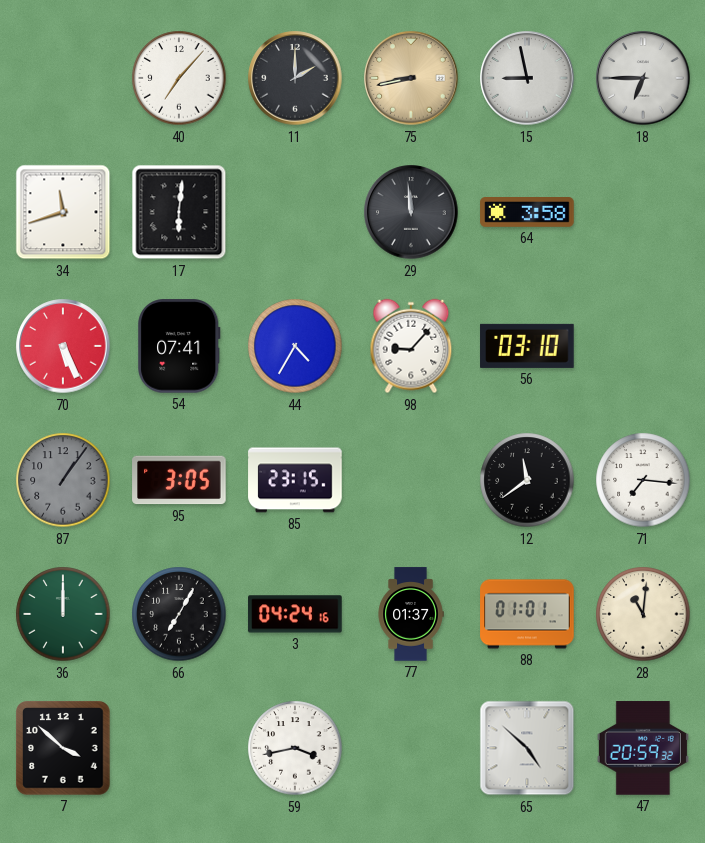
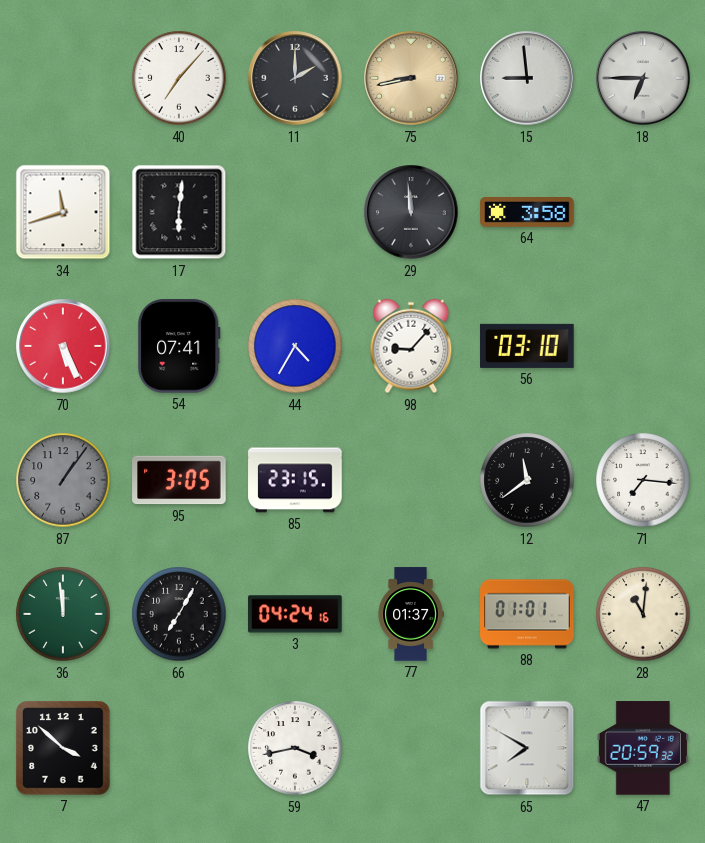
15: 8:58 -> 8:59 (527, 78)
36: 12:00 -> 11:59 (63, 614)
65: 4:52 -> 7:50 (527, 748)
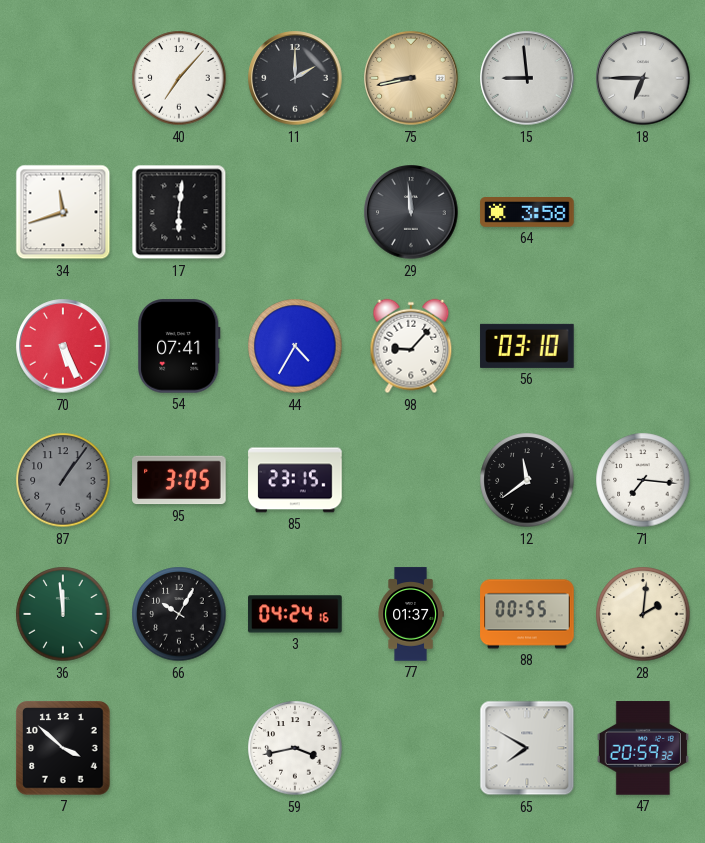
66: 7:05 -> 10:05 (179, 614)
88: 01:01 -> 00:55 (527, 614)
28: 11:01 -> 2:01 (643, 614)
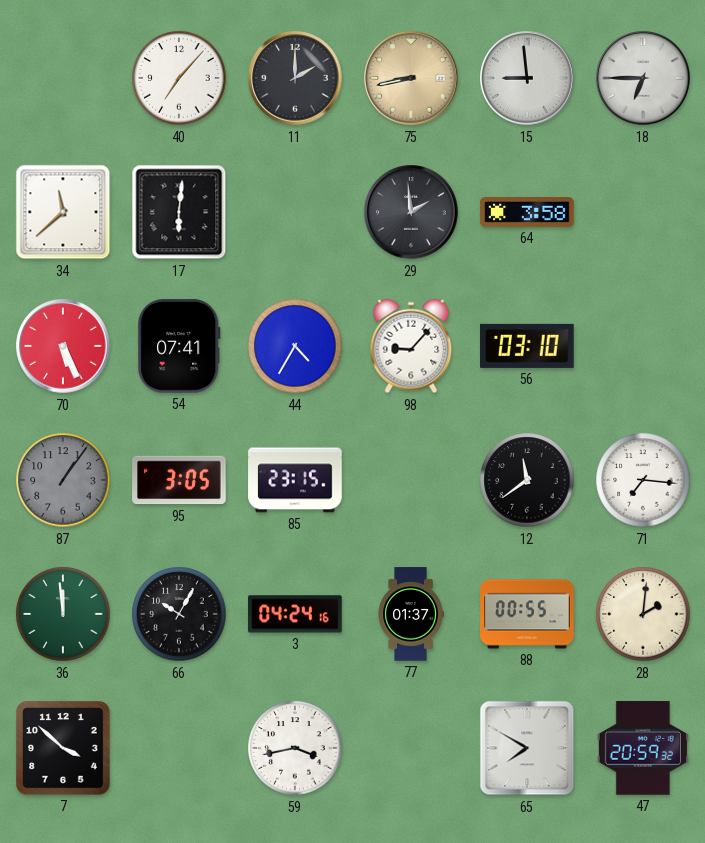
34: 11:42 -> 11:38 (63, 212)
29: 11:59 -> 1:59 (411, 212)
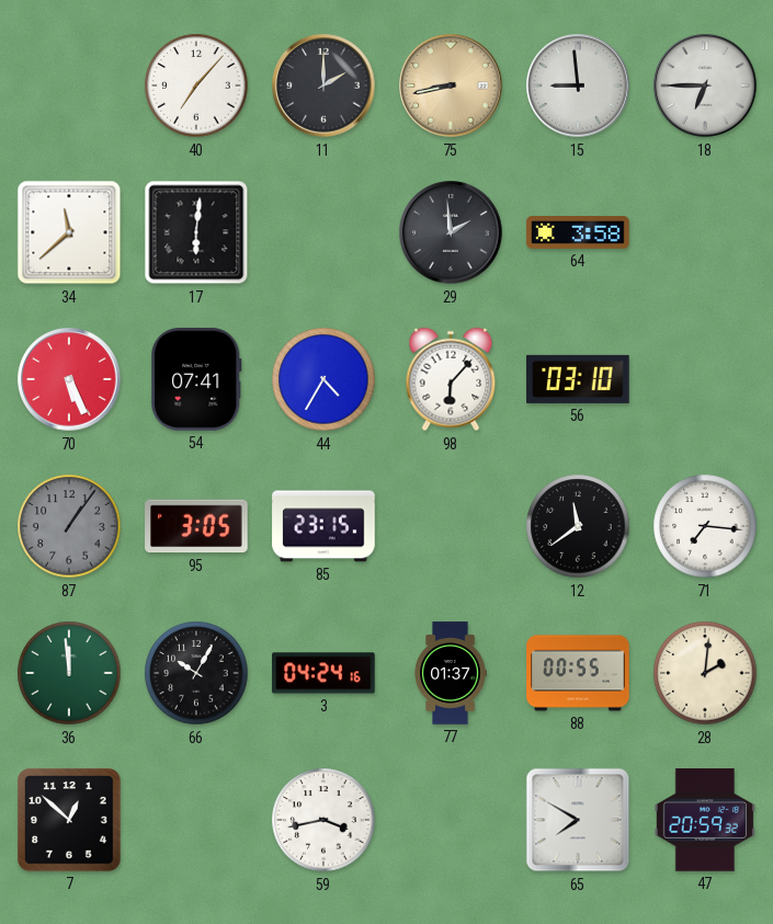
98: 9:07 -> 6:07 (451, 379)
7: 3:52 -> 12:52 (69, 820)
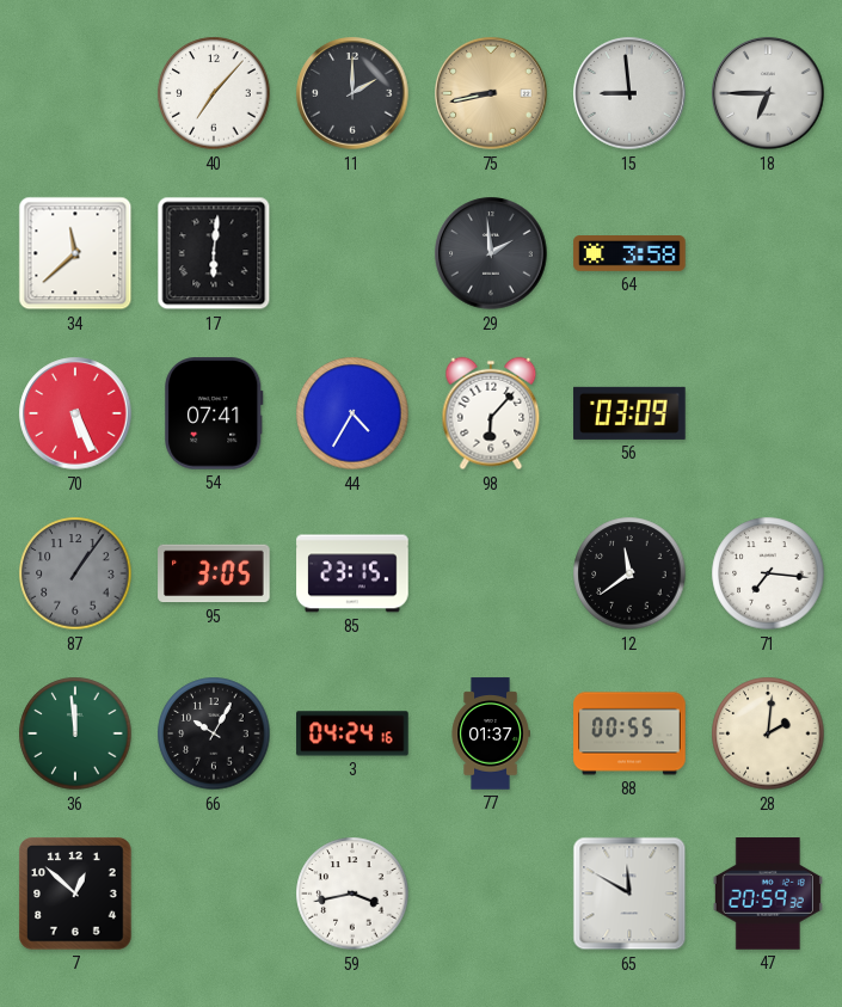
56: 03:10 -> 03:09 (629, 413)
65: 7:50 -> 11:50 (629, 894)
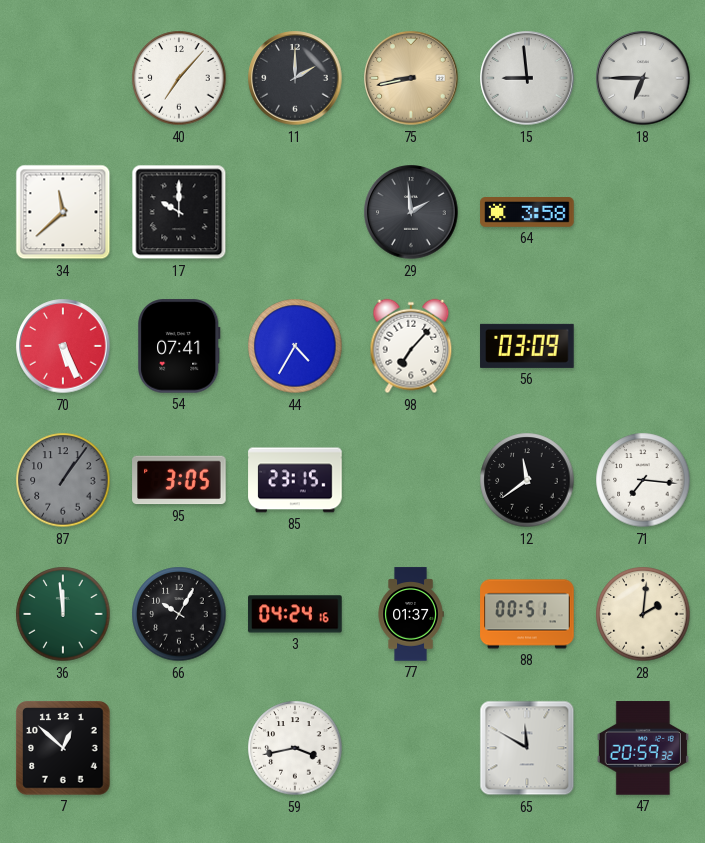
17: 6:01 -> 10:00 (179, 212)
98: 6:07 -> 7:07 (411, 346)
88: 00:55 -> 00:51 (527, 614)
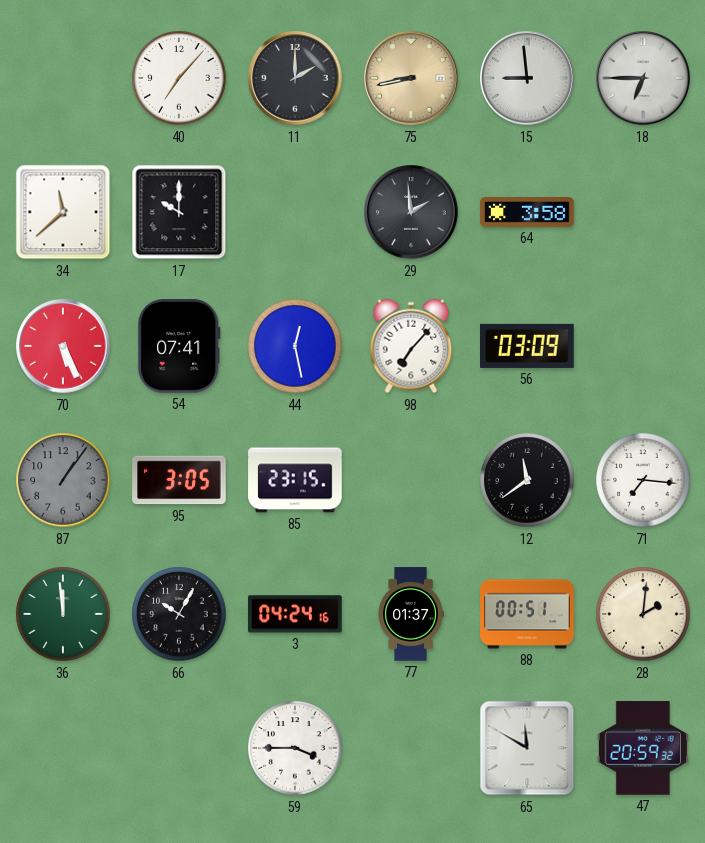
44: 4:35 -> 12:28 (295, 346)
7: 12:52 -> none (63, 748)
59: 3:43 -> 3:45 (295, 748)
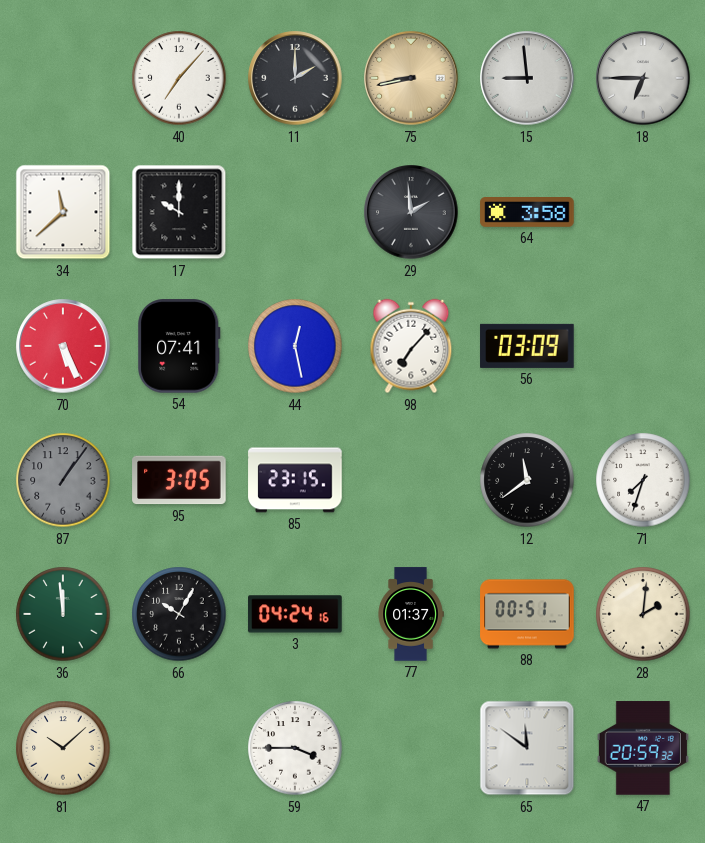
71: 7:16 -> 7:33 (643, 480)
81: none -> 10:08 (63, 748)
65: 11:50 -> 11:51 (527, 748)
